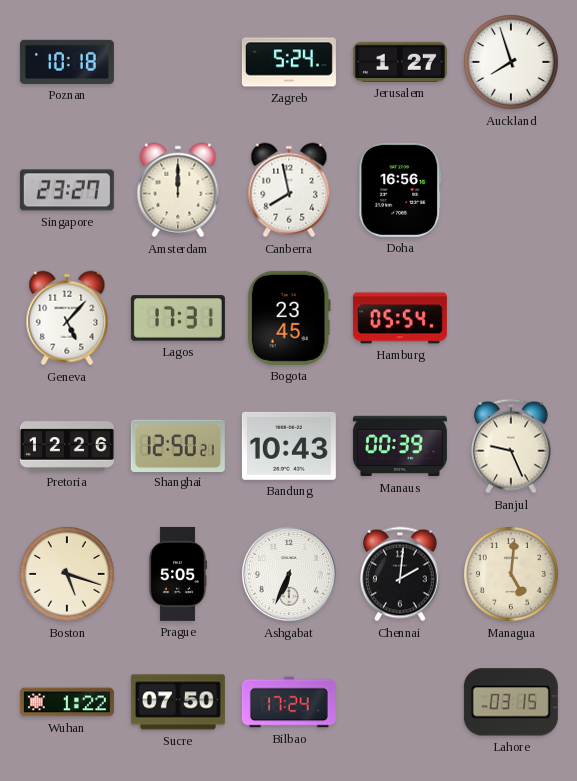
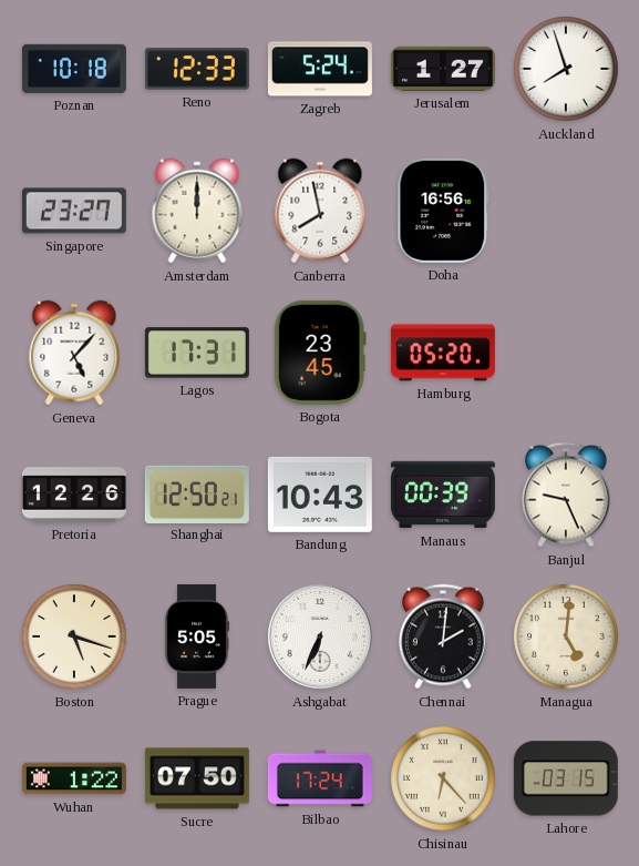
Reno: none -> 12:33 (197, 69)
Hamburg: 05:54 -> 05:20 (443, 353)
Chisinau: none -> 6:23 (444, 780)
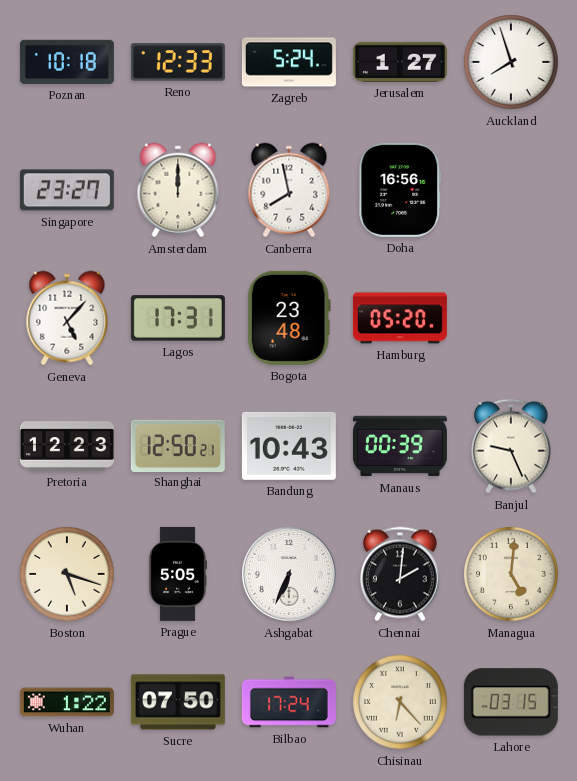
Bogota: 23:45 -> 23:48 (289, 318)
Pretoria: 12:26 -> 12:23 (67, 446)
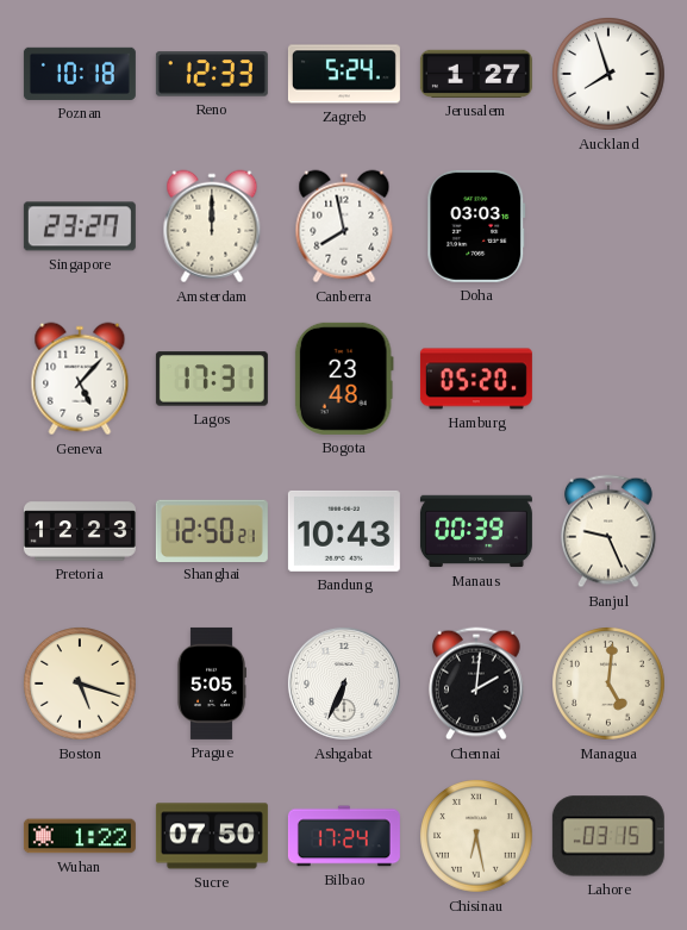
Doha: 16:56 -> 03:03 (476, 226)
Chisinau: 6:23 -> 6:28 (477, 837)
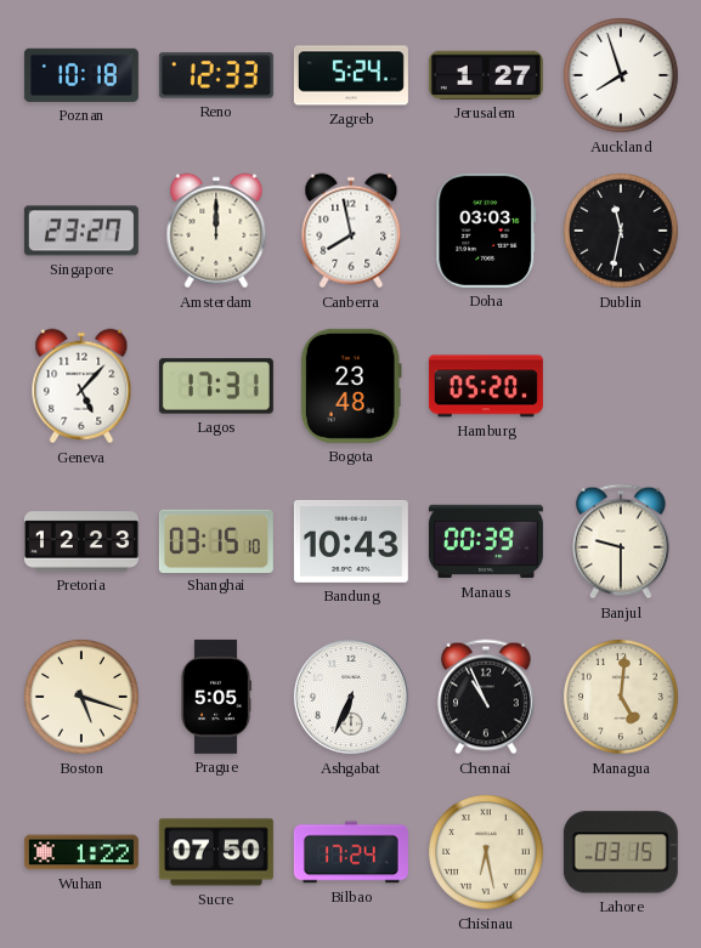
Dublin: none -> 11:32 (622, 232)
Shanghai: 12:50 -> 03:15 (216, 540)
Banjul: 9:26 -> 9:30 (622, 541)
Chennai: 2:01 -> 10:56 (487, 697)
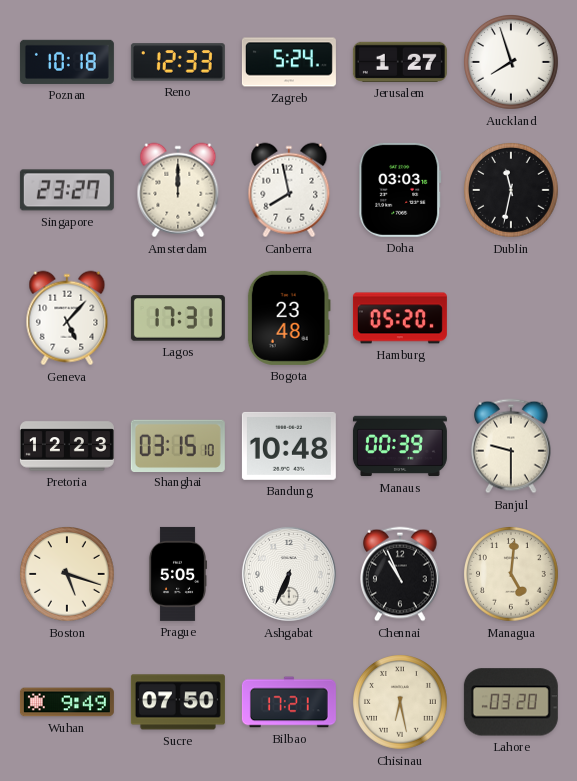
Bandung: 10:43 -> 10:48 (289, 446)
Wuhan: 1:22 -> 9:49 (67, 702)
Bilbao: 17:24 -> 17:21 (289, 702)
Lahore: 03:15 -> 03:20 (511, 702)
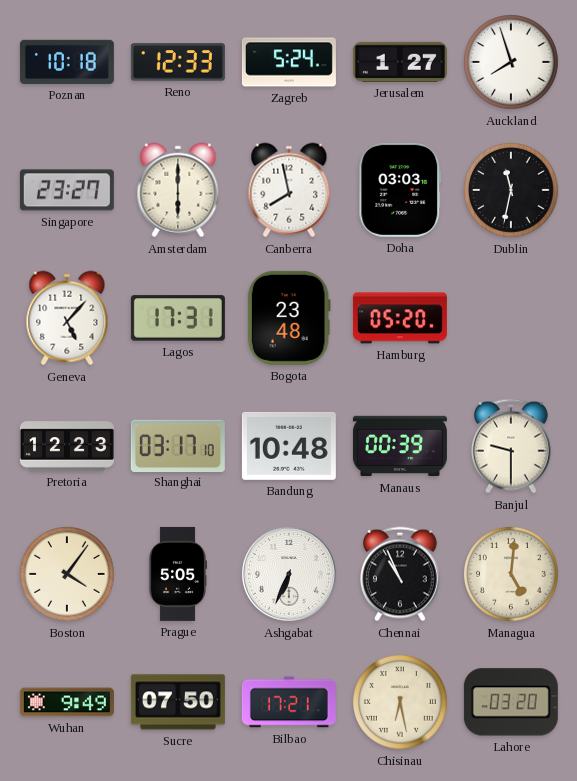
Amsterdam: 12:00 -> 6:00 (178, 190)
Shanghai: 03:15 -> 03:17 (178, 445)
Boston: 5:18 -> 4:06 (68, 575)
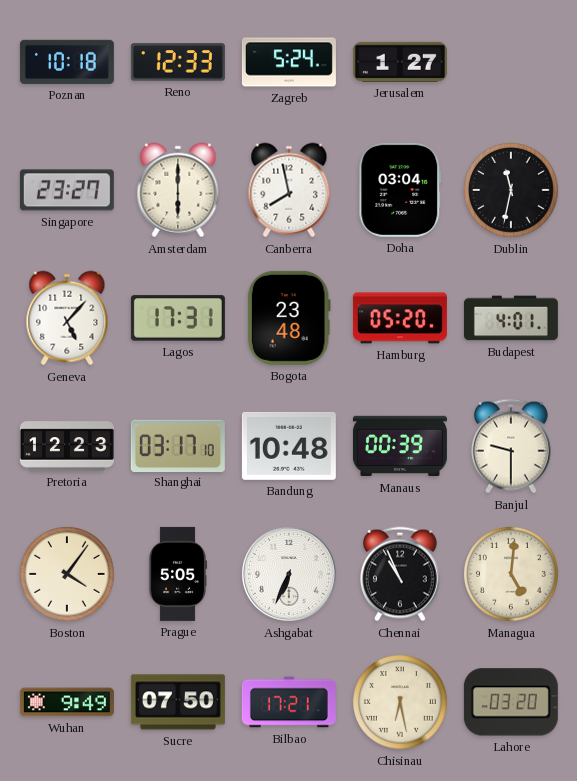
Auckland: 7:57 -> none (512, 63)
Doha: 03:03 -> 03:04 (400, 190)
Budapest: none -> 4:01 (511, 318)
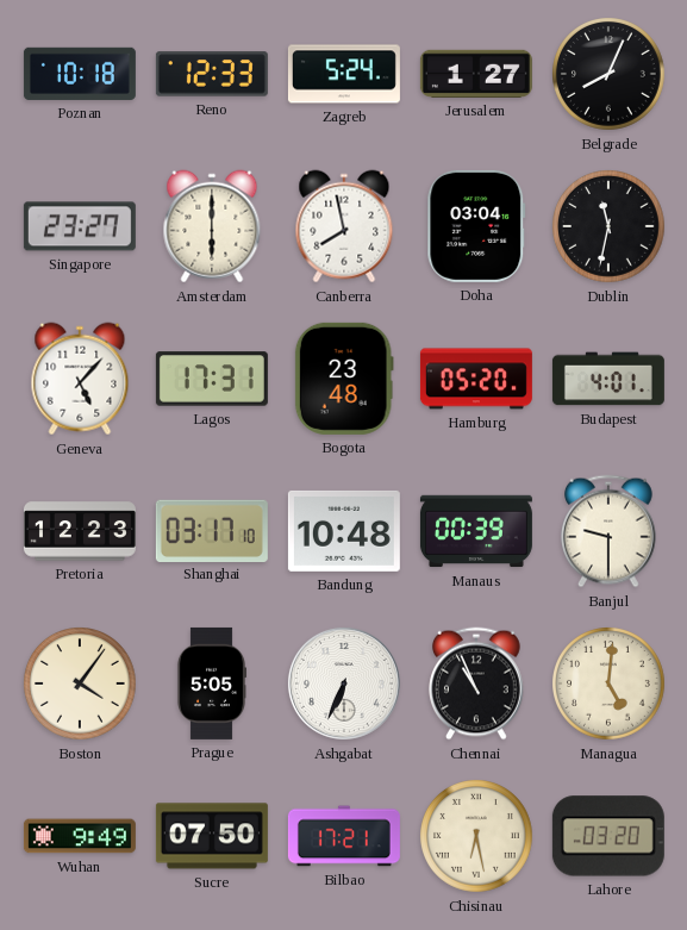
Belgrade: none -> 8:04 (610, 75)
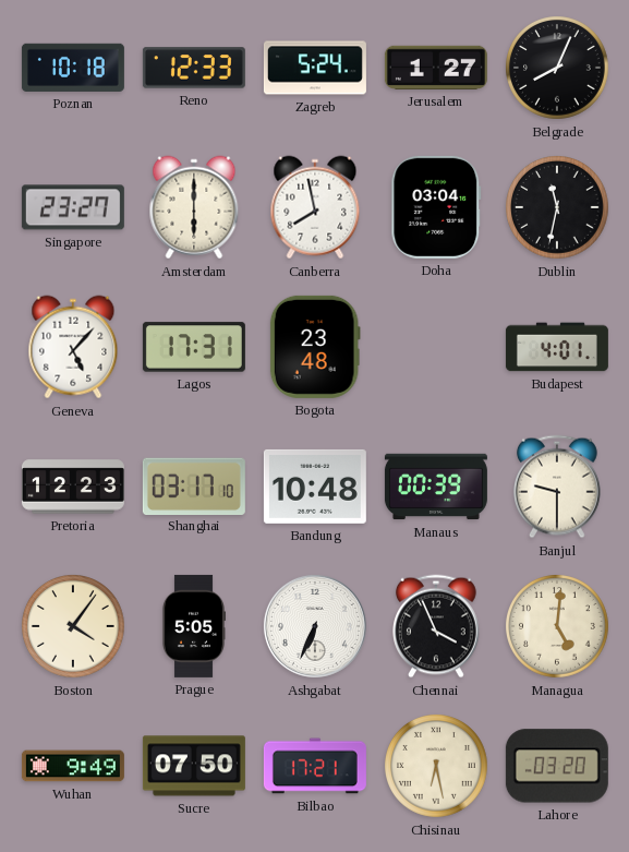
Hamburg: 05:20 -> none (476, 379)
Chennai: 10:56 -> 3:56 (437, 626)
